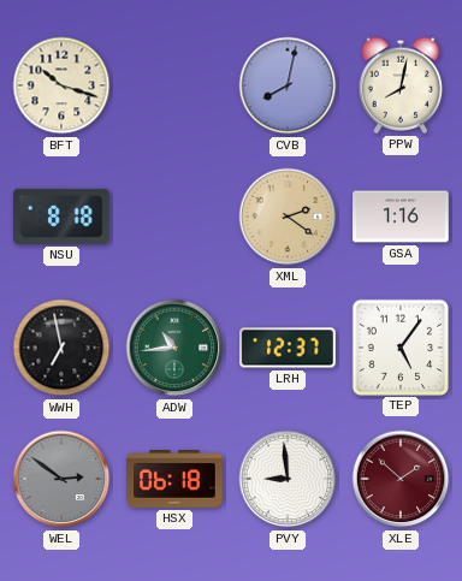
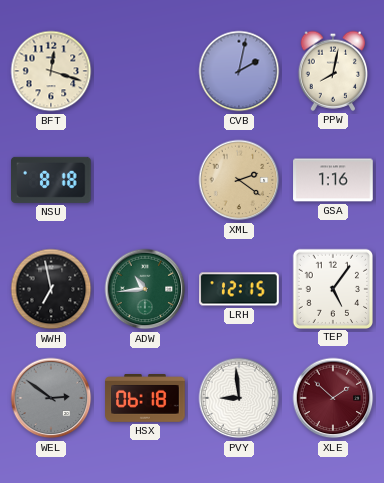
BFT: 10:18 -> 12:18 (51, 71)
CVB: 8:02 -> 2:02 (239, 71)
LRH: 12:37 -> 12:15 (239, 289)
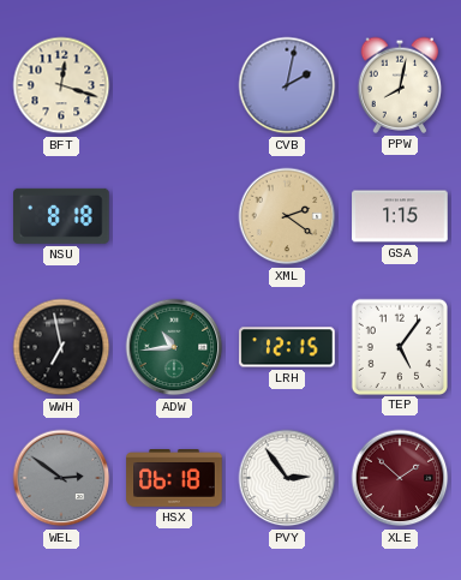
GSA: 1:16 -> 1:15 (400, 216)
PVY: 8:59 -> 2:54 (287, 478)
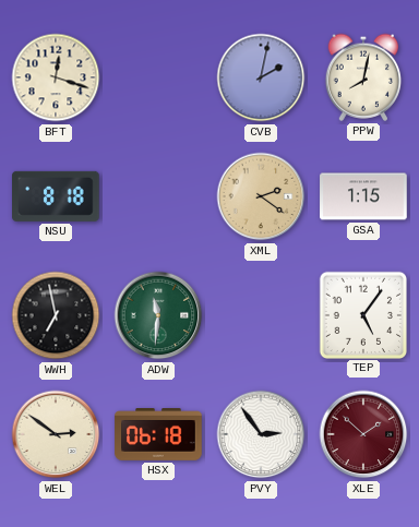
ADW: 10:44 -> 11:31 (158, 315)
LRH: 12:15 -> none (287, 347)
WEL dial: grey -> cream (56, 434)
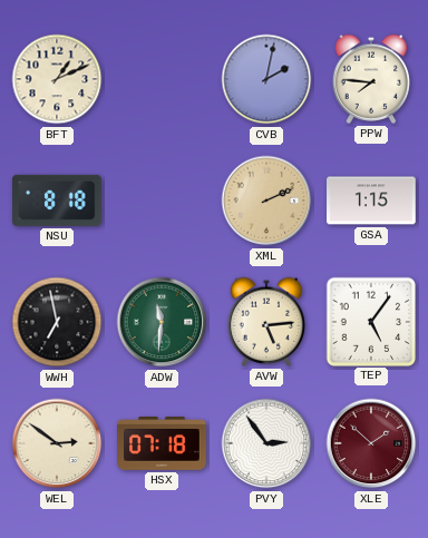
BFT: 12:18 -> 1:11 (57, 79)
PPW: 8:02 -> 7:46 (371, 79)
XML: 2:21 -> 2:11 (266, 200)
AVW: none -> 5:14 (266, 322)
HSX: 06:18 -> 07:18 (162, 444)
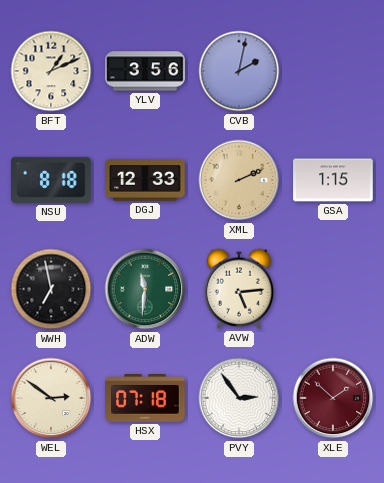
YLV: none -> 3:56 (145, 71)
PPW: 7:46 -> none (371, 79)
DGJ: none -> 12:33 (145, 180)
TEP: 5:06 -> none (370, 321)
